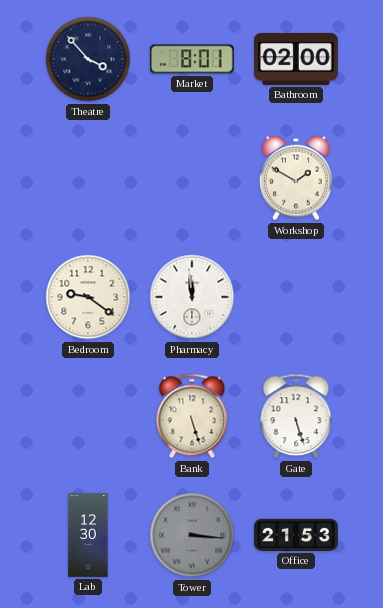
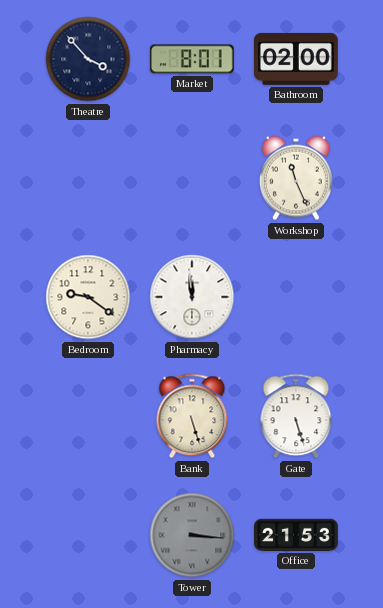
Workshop: 1:50 -> 11:26 (297, 178)
Lab: 12:30 -> none (88, 535)
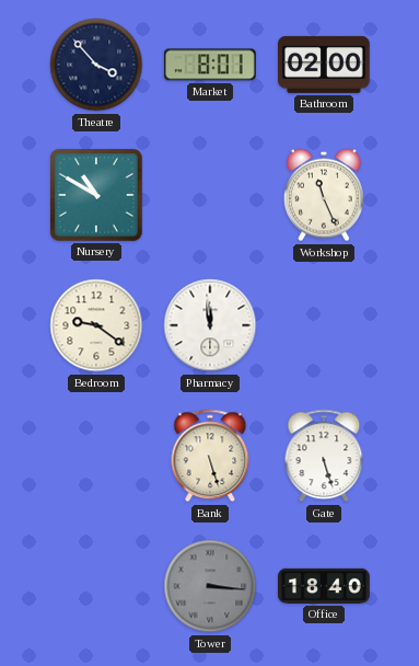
Nursery: none -> 10:50 (97, 196)
Office: 21:53 -> 18:40 (325, 586)
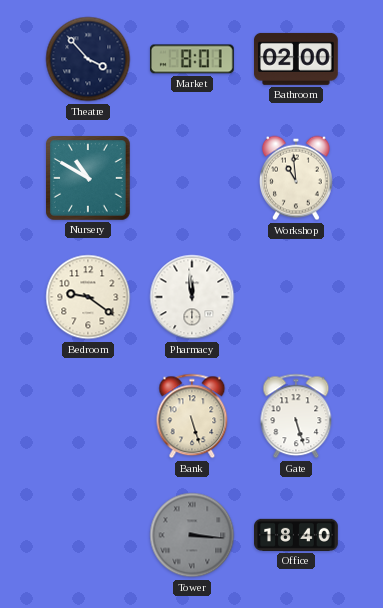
Workshop: 11:26 -> 10:59 (297, 178)
